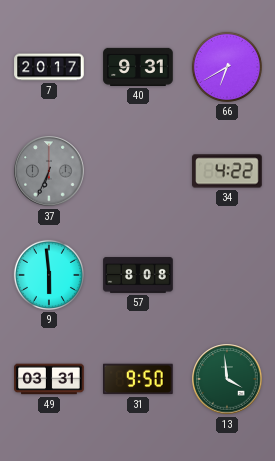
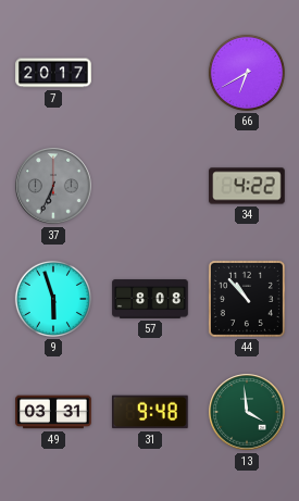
40: 9:31 -> none (138, 67)
9: 5:59 -> 5:57 (53, 299)
44: none -> 10:53 (247, 299)
31: 9:50 -> 9:48 (151, 412)
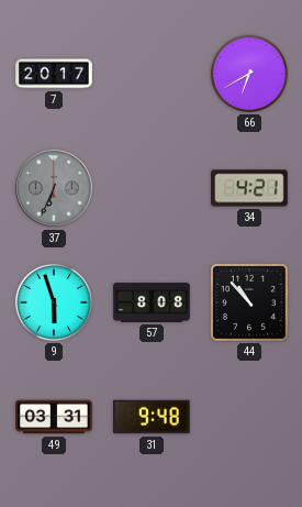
34: 4:22 -> 4:21 (249, 188)
13: 3:59 -> none (247, 412)
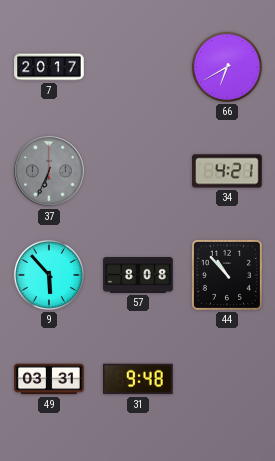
9: 5:57 -> 5:53 (49, 275)
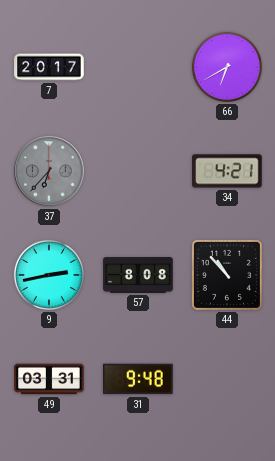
37: 6:34 -> 6:37 (49, 171)
9: 5:53 -> 2:43 (49, 275)
